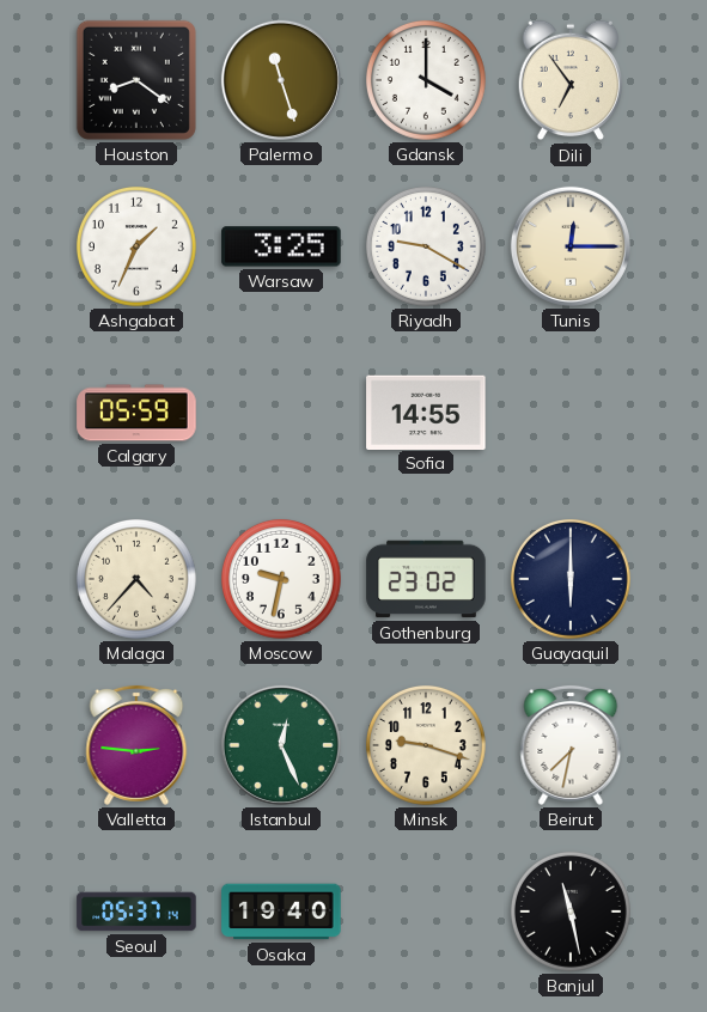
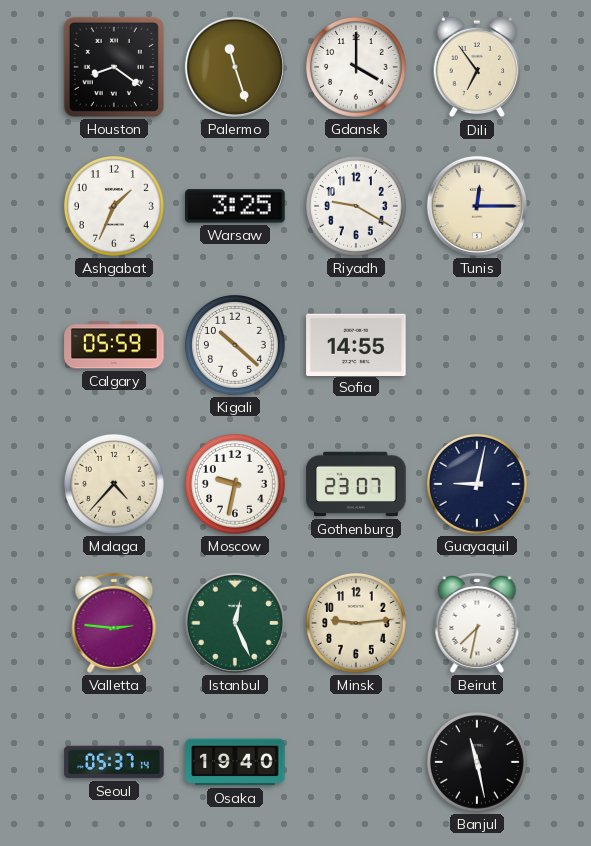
Kigali: none -> 10:22 (235, 345)
Gothenburg: 23:02 -> 23:07 (356, 484)
Guayaquil: 6:00 -> 9:02 (477, 484)
Minsk: 9:18 -> 9:14 (356, 623)
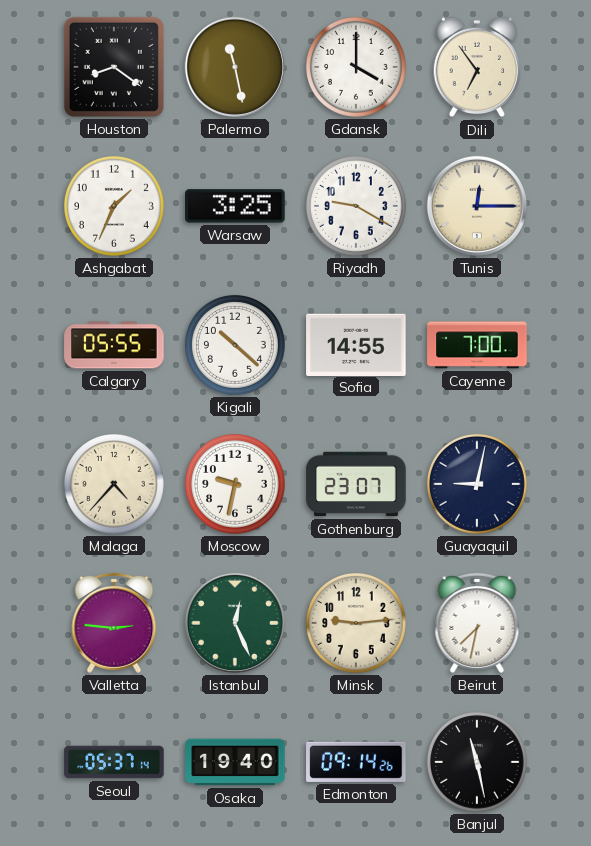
Palermo: 11:27 -> 11:28 (235, 67)
Calgary: 05:59 -> 05:55 (114, 345)
Cayenne: none -> 7:00 (477, 345)
Edmonton: none -> 09:14 (356, 762)
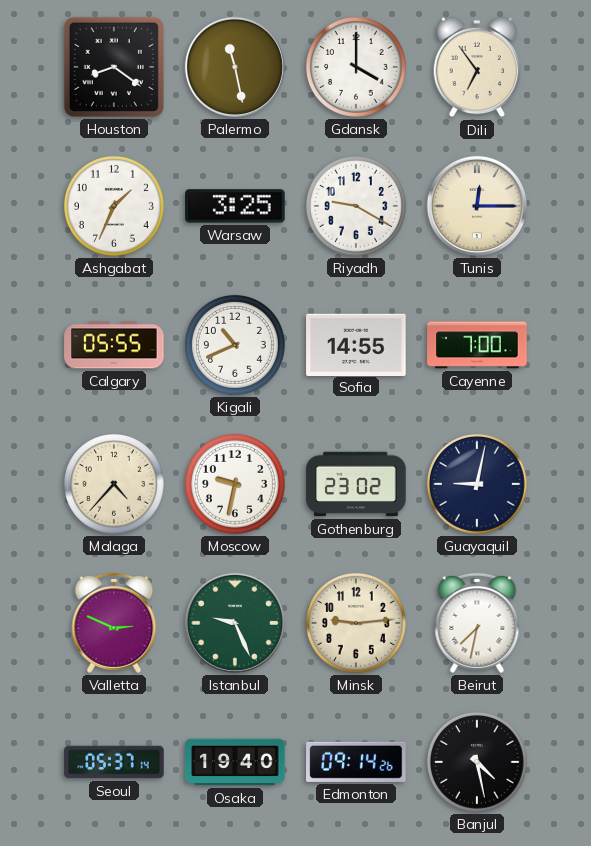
Kigali: 10:22 -> 10:41 (235, 345)
Gothenburg: 23:07 -> 23:02 (356, 484)
Valletta: 2:46 -> 2:49 (114, 623)
Istanbul: 12:26 -> 9:26 (235, 623)
Banjul: 11:28 -> 4:28 (477, 762)
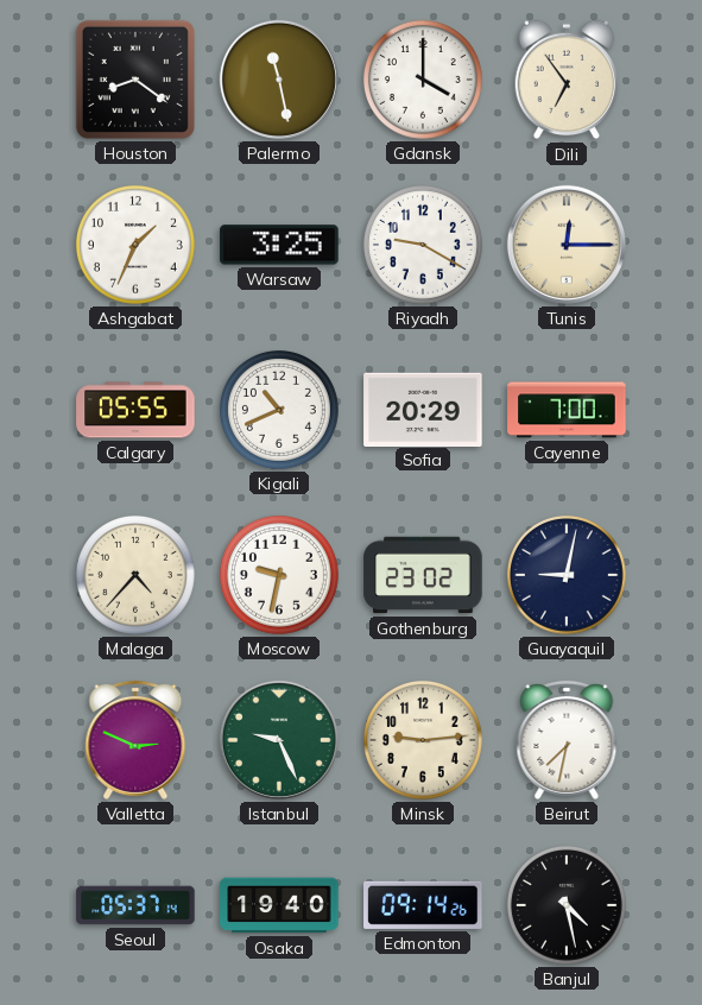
Sofia: 14:55 -> 20:29 (423, 409)
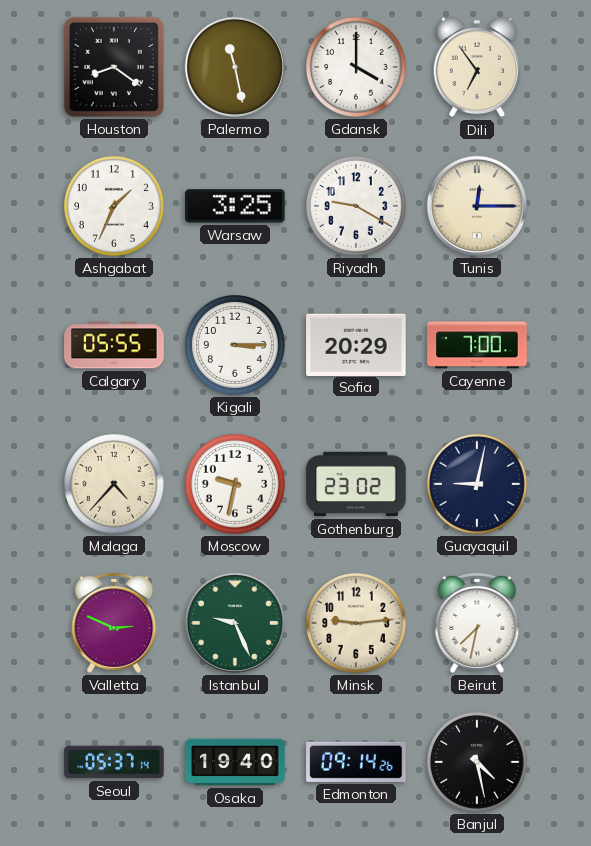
Kigali: 10:41 -> 3:15 (235, 345)
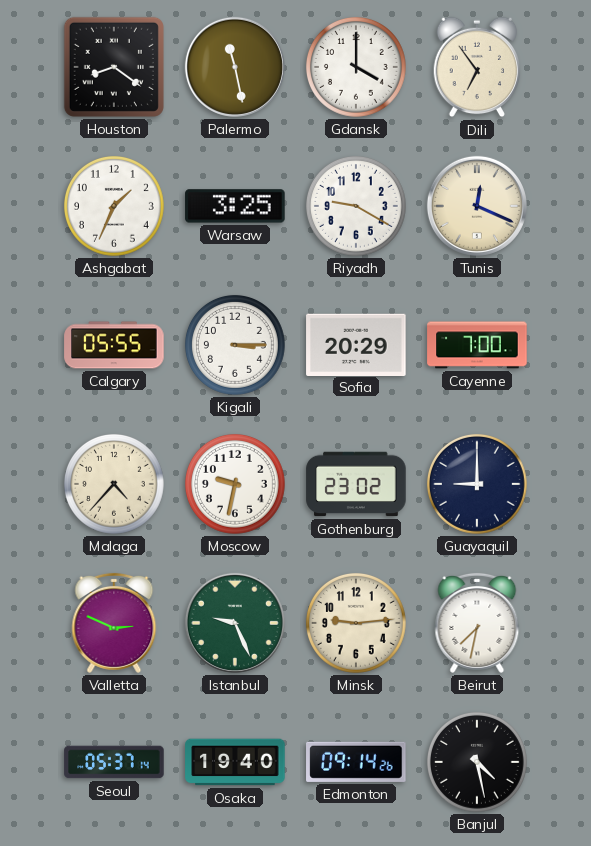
Tunis: 12:15 -> 12:19 (477, 206)
Guayaquil: 9:02 -> 9:00 (477, 484)
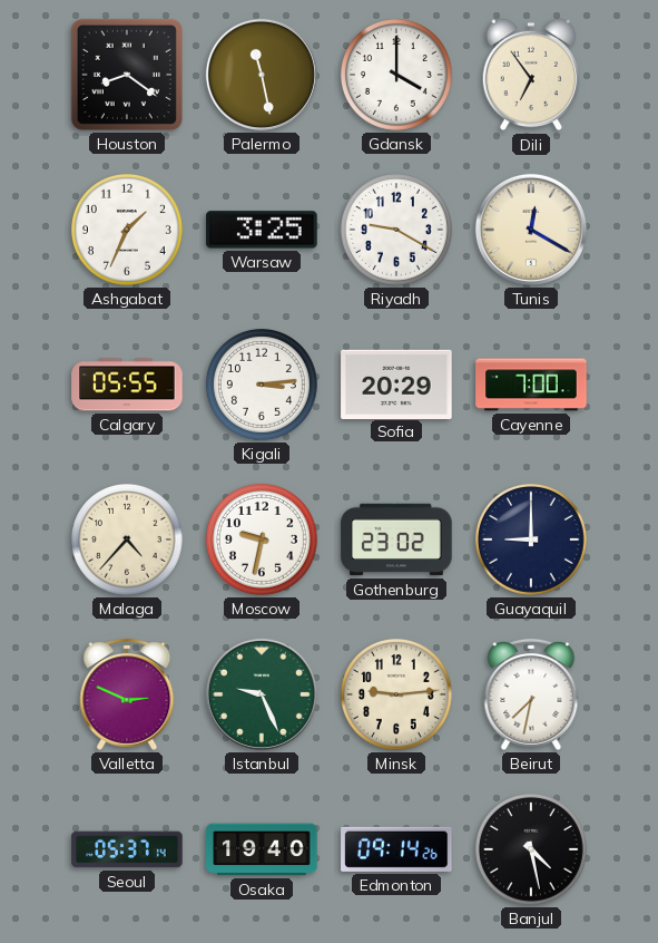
Tunis: 12:19 -> 12:20 (531, 230)
Kigali: 3:15 -> 3:14 (262, 385)
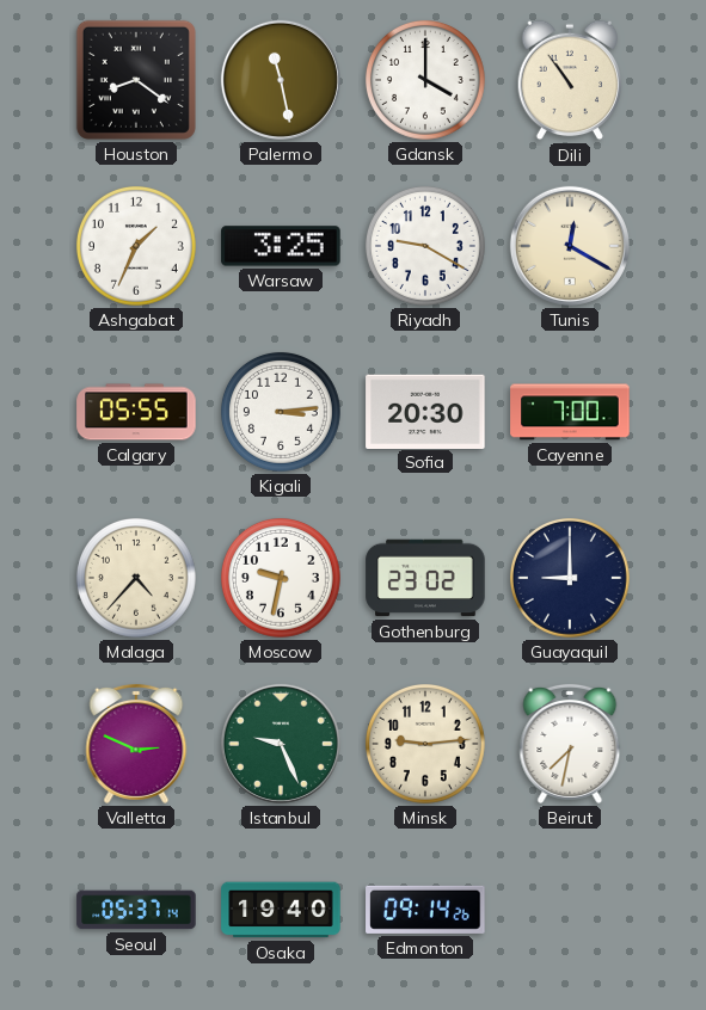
Dili: 6:54 -> 10:54 (570, 80)
Sofia: 20:29 -> 20:30 (425, 411)
Banjul: 4:28 -> none (531, 849)
